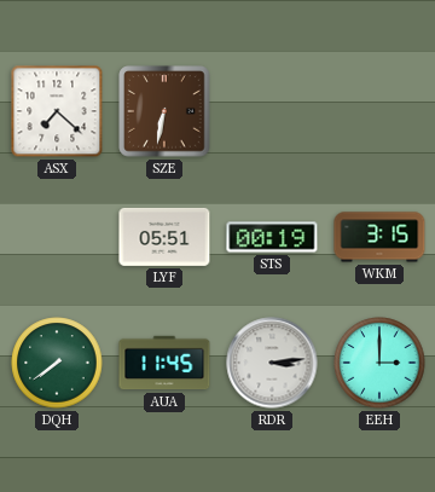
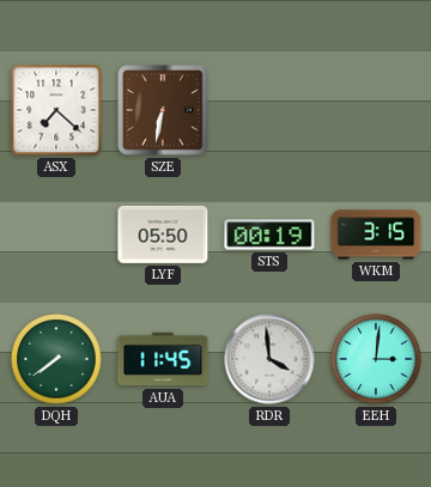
LYF: 05:51 -> 05:50 (163, 235)
RDR: 3:14 -> 3:59 (269, 359)
EEH: 3:00 -> 3:01 (376, 359)
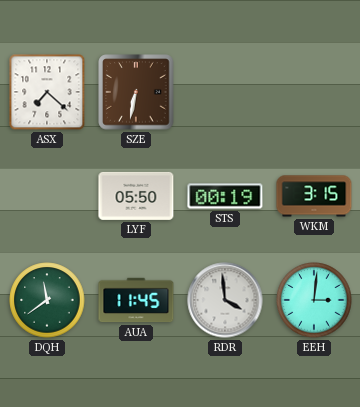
DQH: 7:39 -> 11:39 (47, 300)
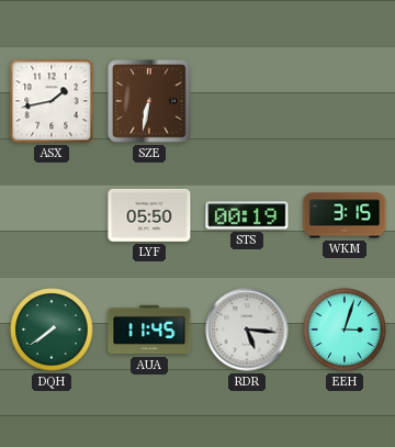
ASX: 7:22 -> 1:43 (52, 101)
DQH: 11:39 -> 7:39 (52, 329)
RDR: 3:59 -> 5:16 (247, 329)
EEH: 3:01 -> 3:03 (345, 329)
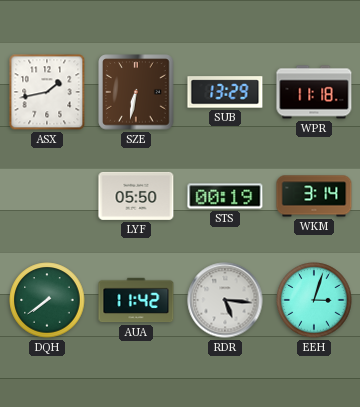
SUB: none -> 13:29 (225, 92)
WPR: none -> 11:18 (314, 92)
WKM: 3:15 -> 3:14 (314, 196)
AUA: 11:45 -> 11:42 (136, 300)
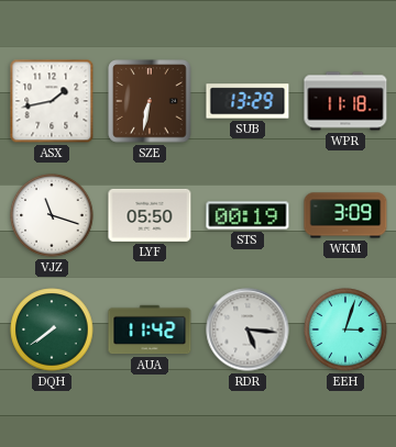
VJZ: none -> 11:18 (52, 215)
WKM: 3:14 -> 3:09 (345, 215)
